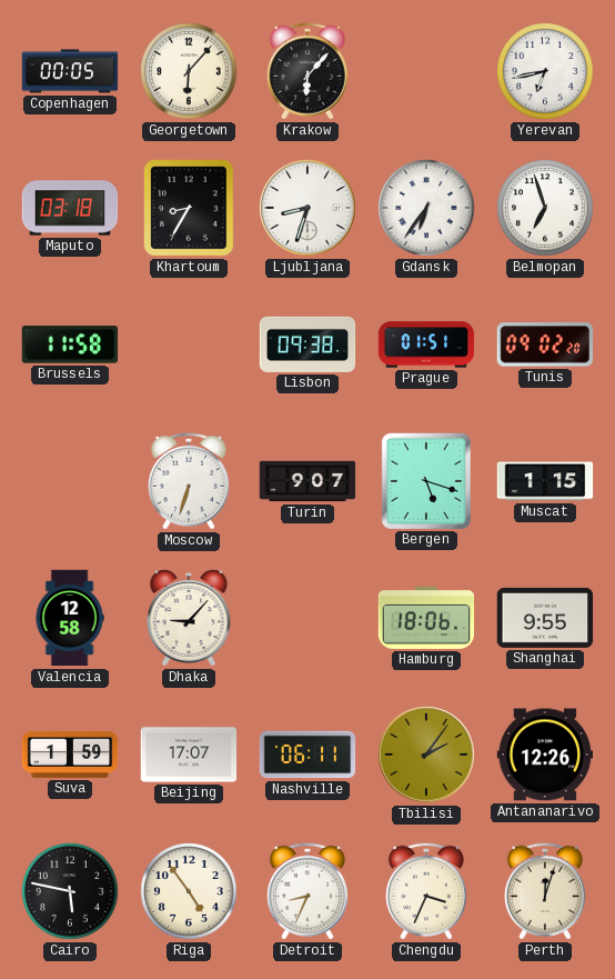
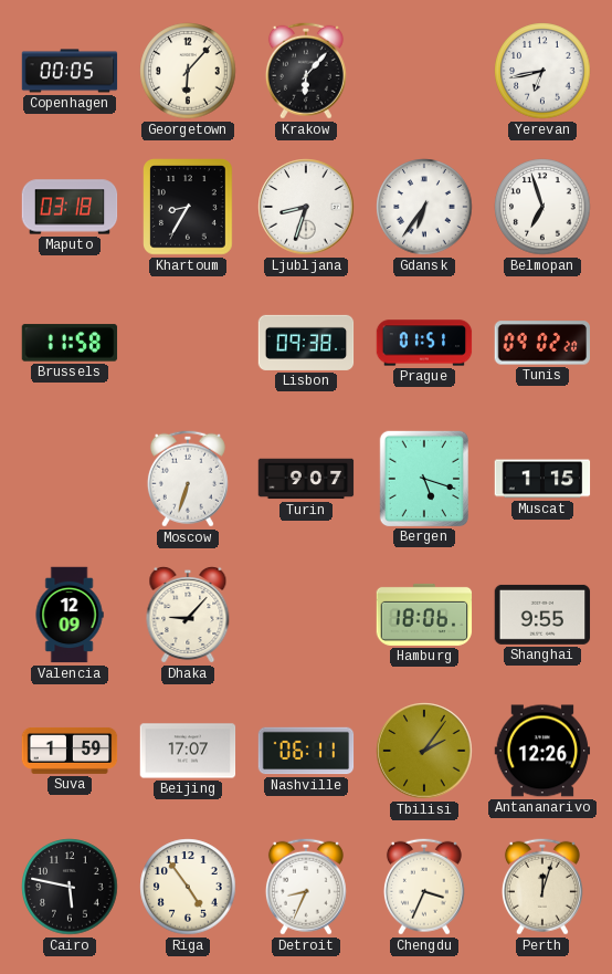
Valencia: 12:58 -> 12:09 (70, 615)
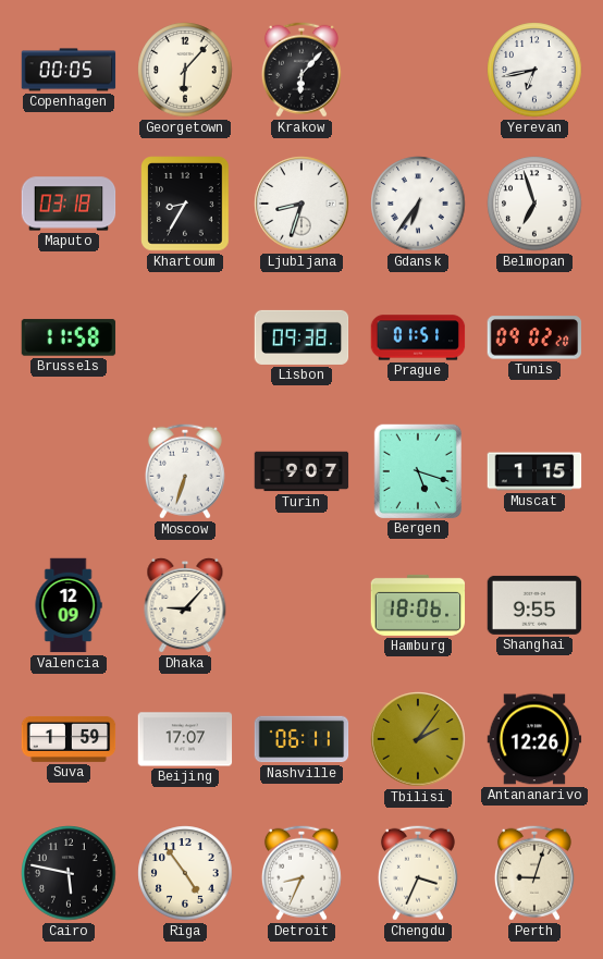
Perth: 12:03 -> 9:03 (534, 873)
